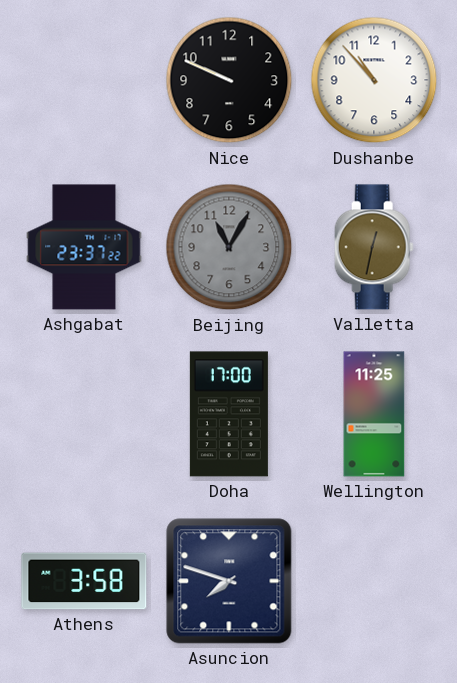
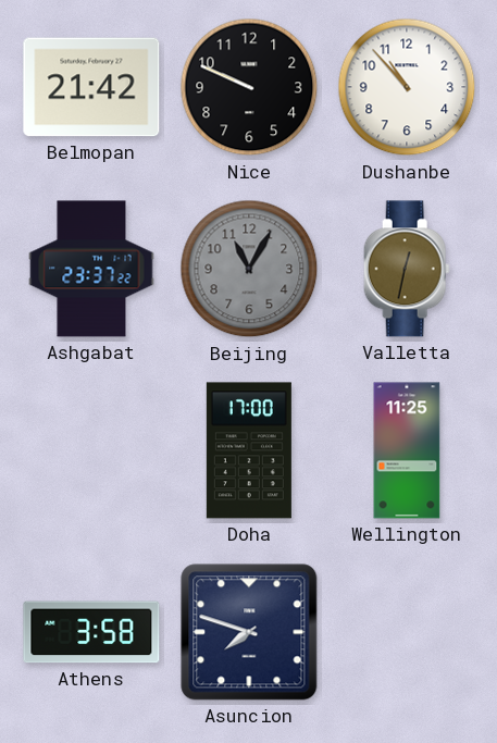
Belmopan: none -> 21:42 (91, 87)
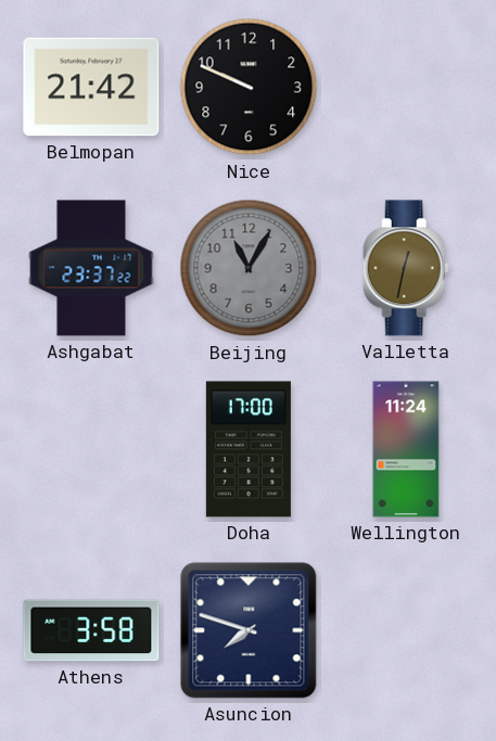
Dushanbe: 10:53 -> none (407, 87)
Wellington: 11:25 -> 11:24 (406, 449)
